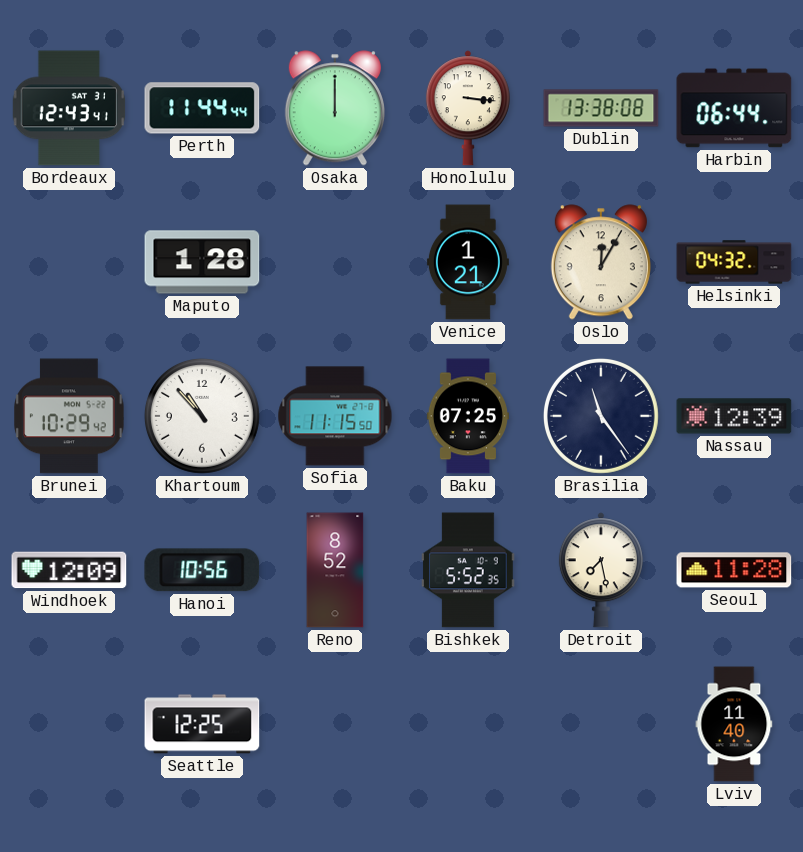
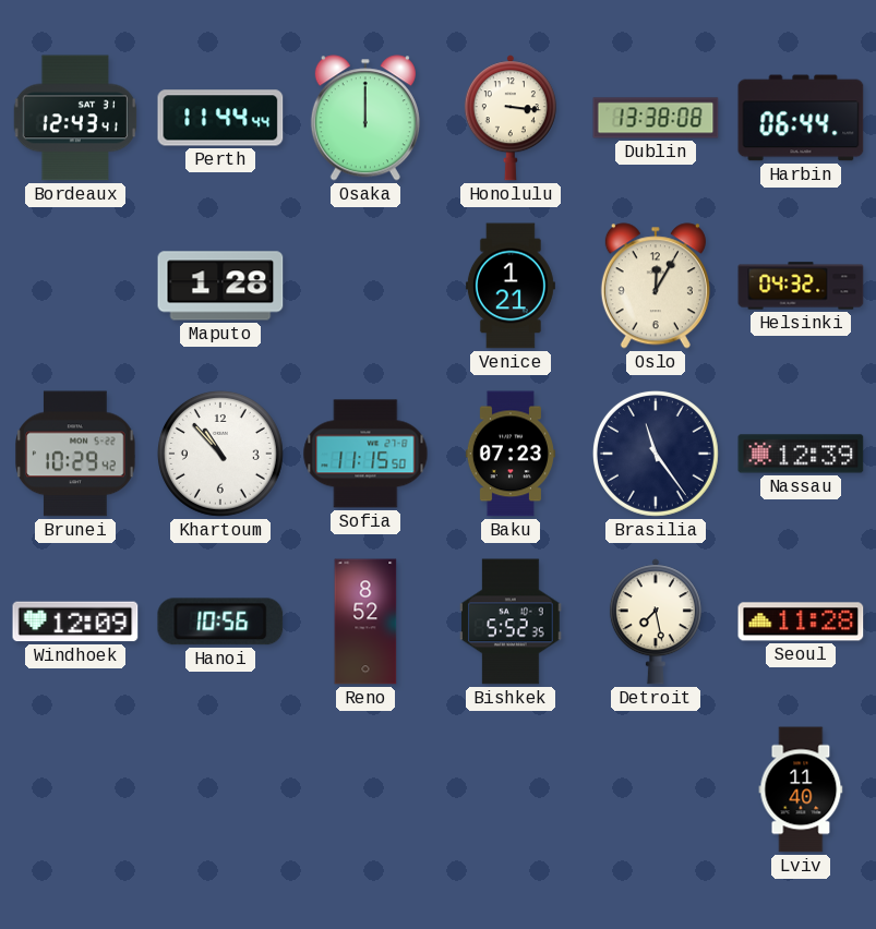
Baku: 07:25 -> 07:23 (511, 454)
Seattle: 12:25 -> none (202, 724)
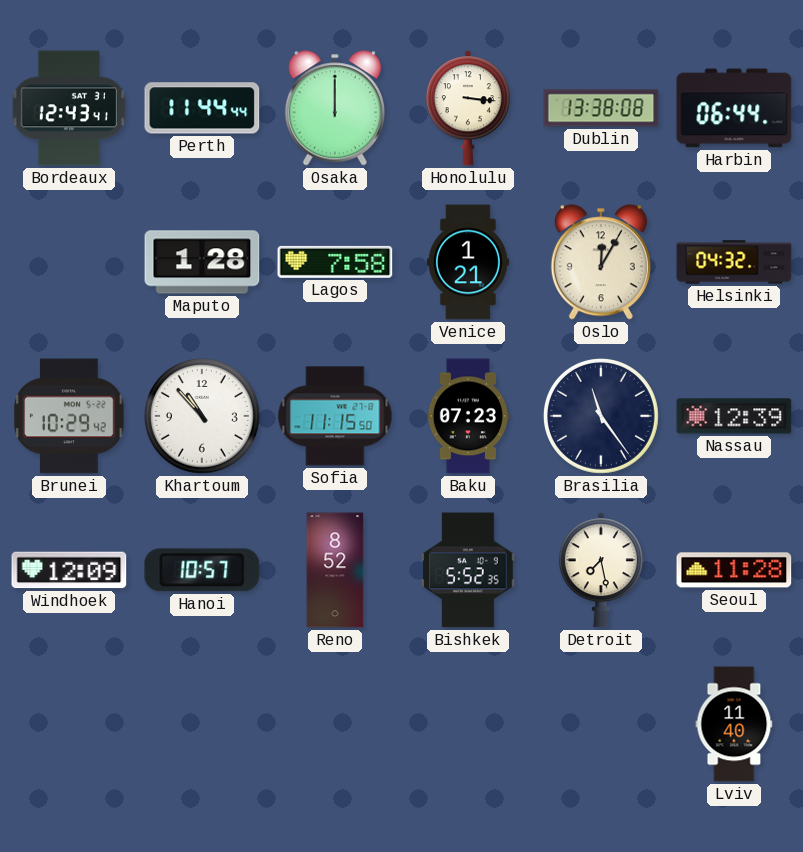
Lagos: none -> 7:58 (335, 262)
Hanoi: 10:56 -> 10:57 (202, 570)
